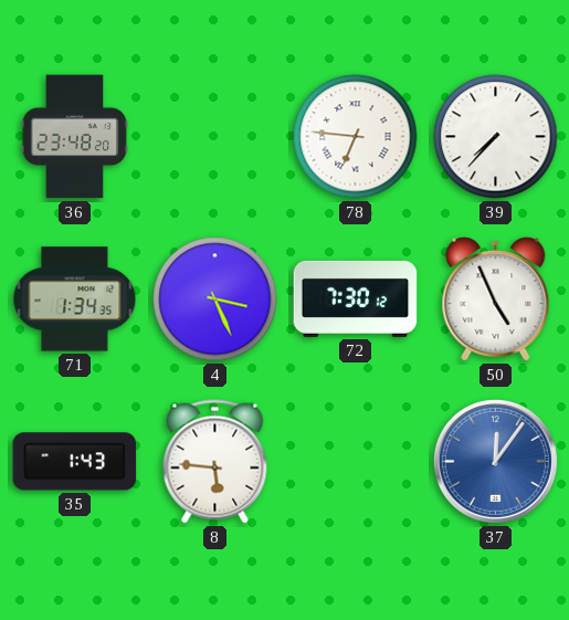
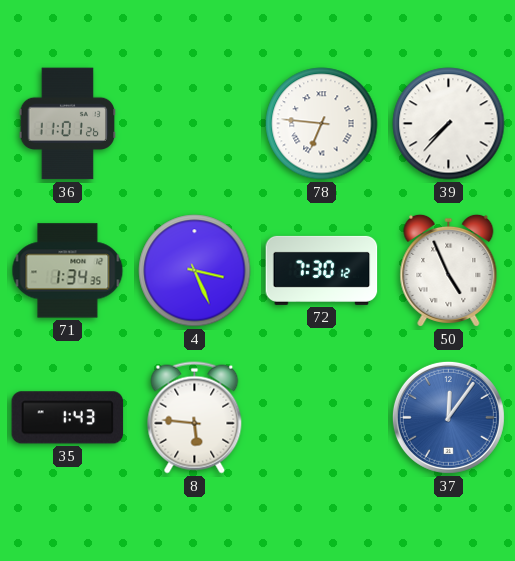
36: 23:48 -> 11:01 (68, 124)
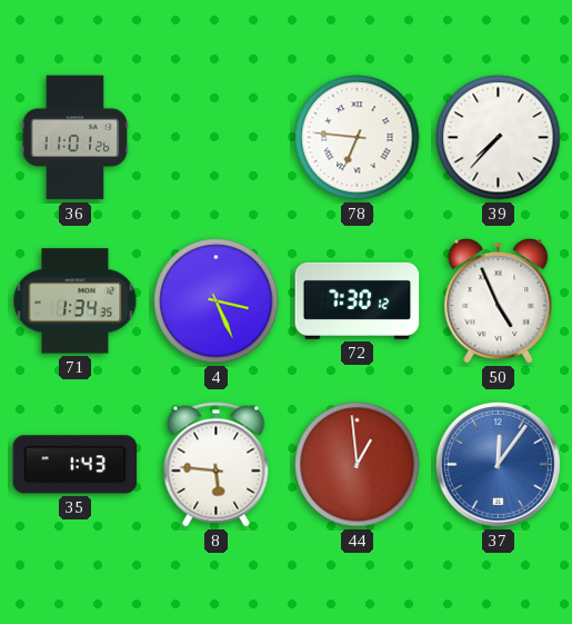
44: none -> 12:59 (358, 465)
